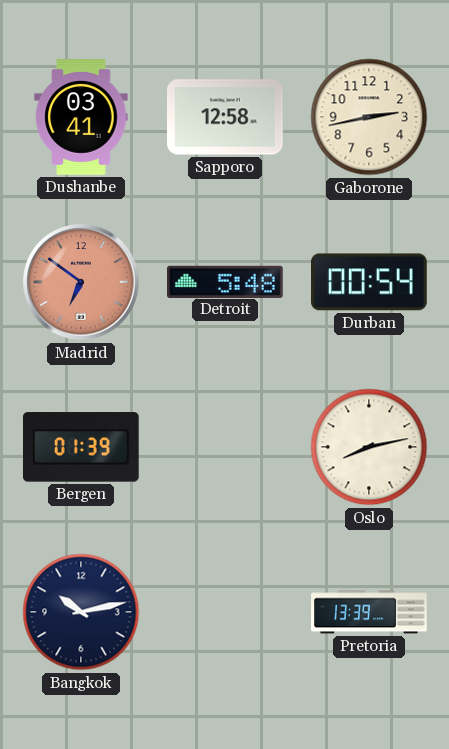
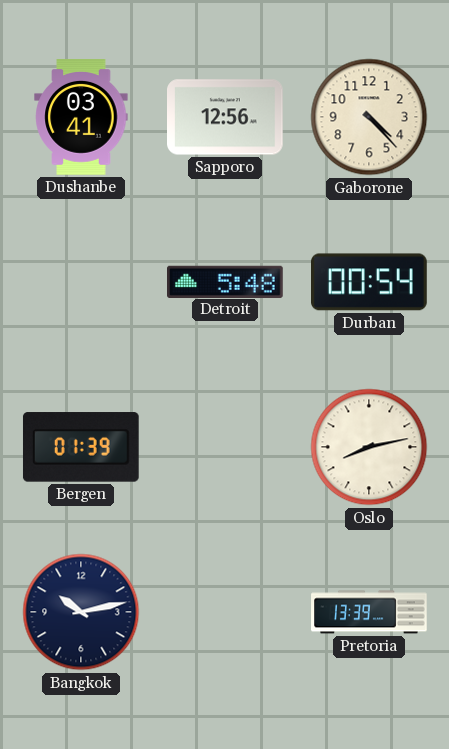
Sapporo: 12:58 -> 12:56 (226, 117)
Gaborone: 2:43 -> 4:23 (369, 117)
Madrid: 6:51 -> none (81, 282)
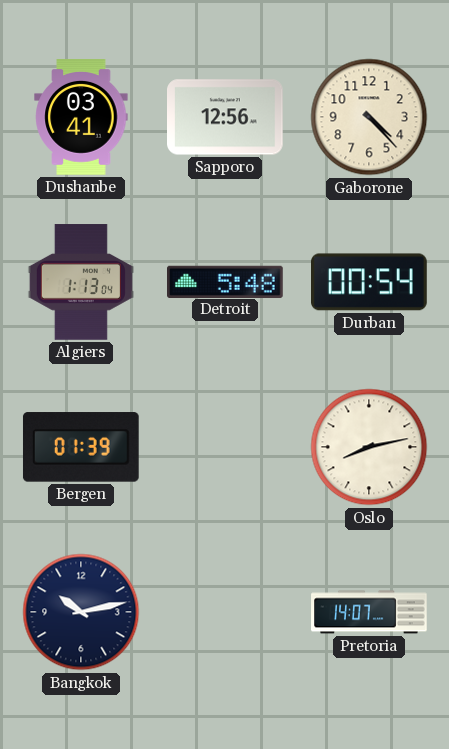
Algiers: none -> 1:13 (81, 282)
Pretoria: 13:39 -> 14:07 (369, 612)
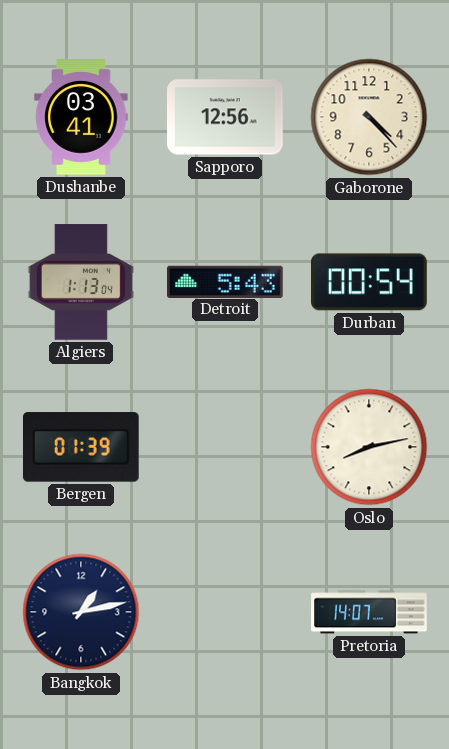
Detroit: 5:48 -> 5:43 (226, 281)
Bangkok: 10:13 -> 1:13 (81, 612)
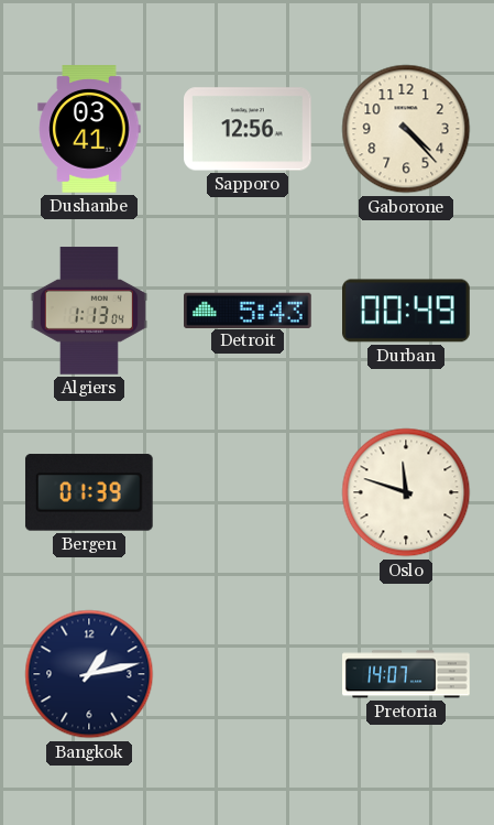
Durban: 00:54 -> 00:49 (407, 311)
Oslo: 8:13 -> 11:48 (406, 492)
